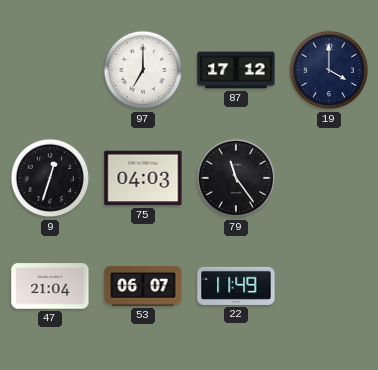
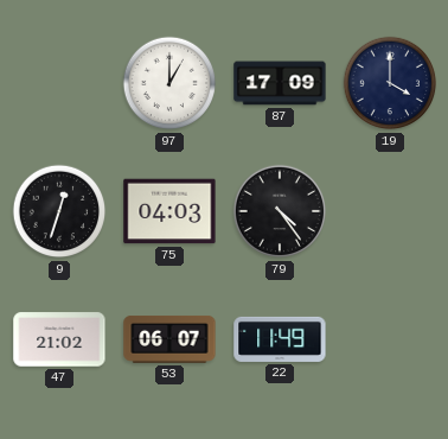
97: 7:00 -> 1:00 (169, 83)
87: 17:12 -> 17:09 (280, 83)
79: 11:24 -> 4:24 (280, 211)
47: 21:04 -> 21:02 (59, 339)
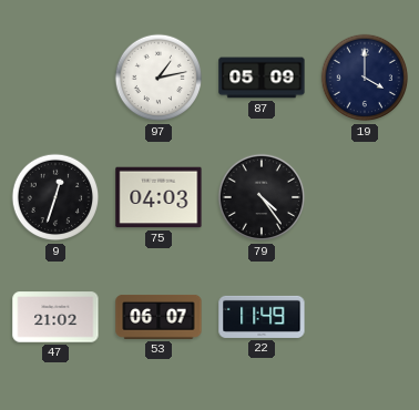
97: 1:00 -> 1:13 (159, 78)
87: 17:09 -> 05:09 (262, 78)
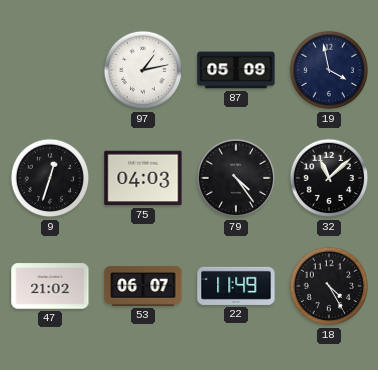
19: 4:00 -> 3:58 (329, 70)
32: none -> 11:08 (329, 178)
18: none -> 4:25 (329, 286)
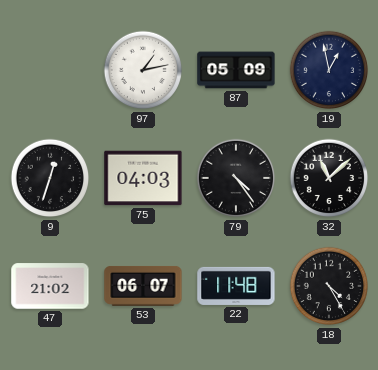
19: 3:58 -> 12:58 (329, 70)
22: 11:49 -> 11:48 (236, 286)
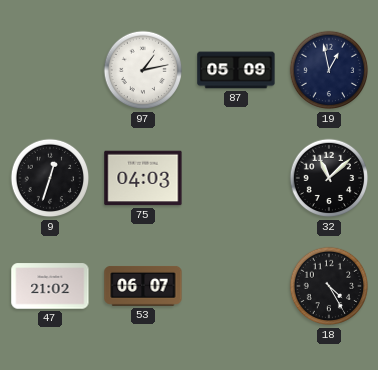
79: 4:24 -> none (236, 178)
22: 11:48 -> none (236, 286)
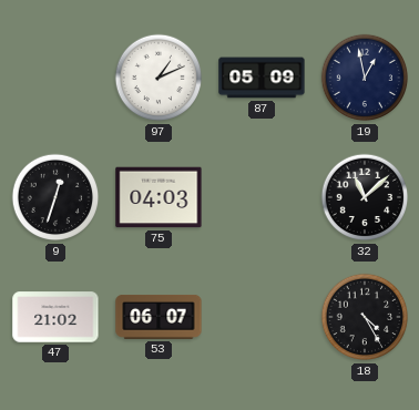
97: 1:13 -> 1:11 (159, 78)
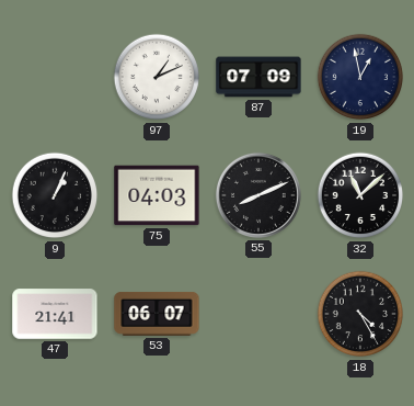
87: 05:09 -> 07:09 (258, 77)
9: 12:33 -> 1:04 (55, 195)
55: none -> 8:11 (258, 195)
47: 21:02 -> 21:41 (55, 314)
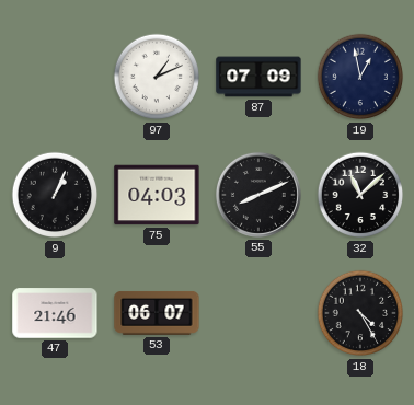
47: 21:41 -> 21:46 (55, 313)
